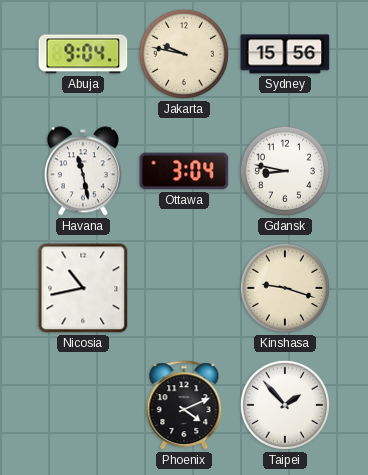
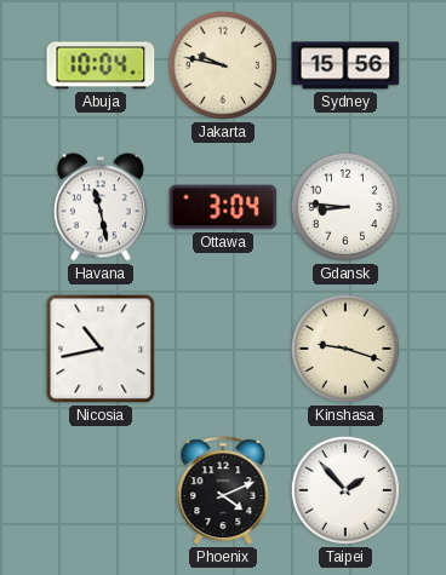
Abuja: 9:04 -> 10:04 (101, 65)
Gdansk: 8:47 -> 8:46 (345, 207)
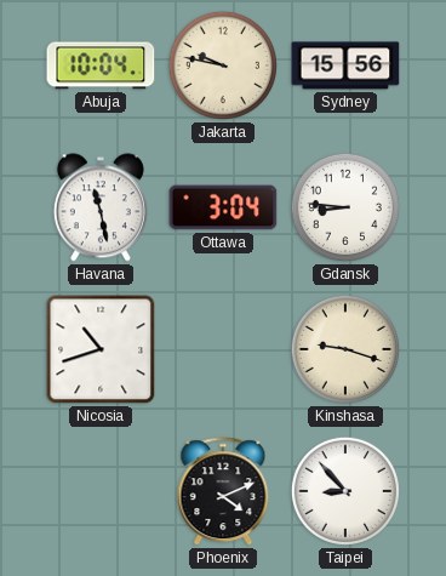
Nicosia: 10:43 -> 10:42 (101, 349)
Taipei: 1:53 -> 8:53 (345, 491)
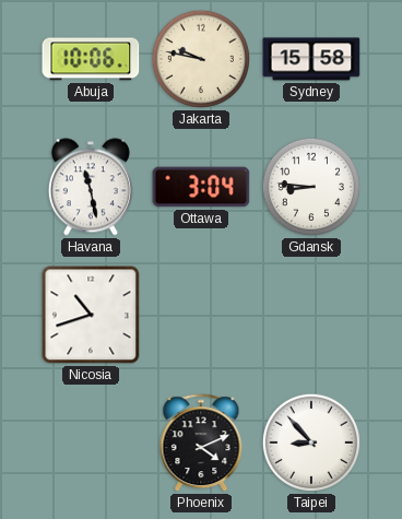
Abuja: 10:04 -> 10:06 (91, 59)
Sydney: 15:56 -> 15:58 (311, 59)
Kinshasa: 9:18 -> none (345, 349)
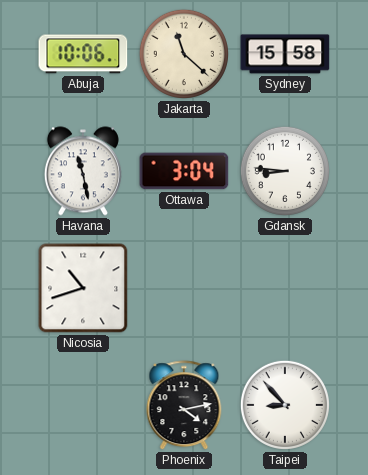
Jakarta: 9:47 -> 11:22 (184, 54)
Phoenix: 4:11 -> 4:13 (184, 406)
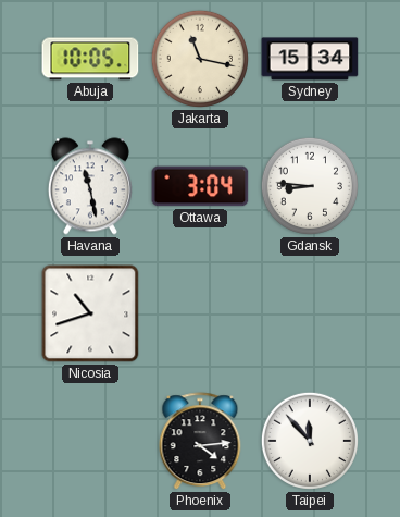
Abuja: 10:06 -> 10:05 (90, 59)
Jakarta: 11:22 -> 11:17 (200, 59)
Sydney: 15:58 -> 15:34 (310, 59)
Phoenix: 4:13 -> 4:14 (200, 442)
Taipei: 8:53 -> 11:53 (310, 441)
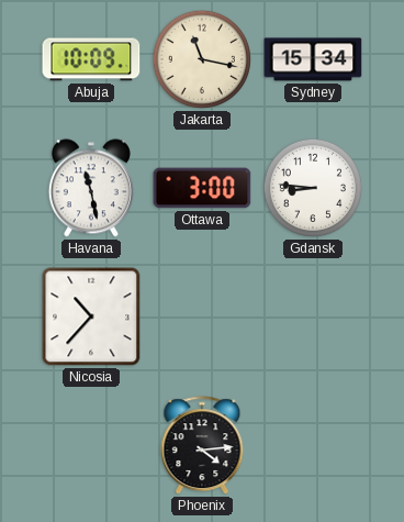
Abuja: 10:05 -> 10:09 (91, 59)
Ottawa: 3:04 -> 3:00 (202, 188)
Nicosia: 10:42 -> 10:37 (91, 316)
Taipei: 11:53 -> none (310, 441)
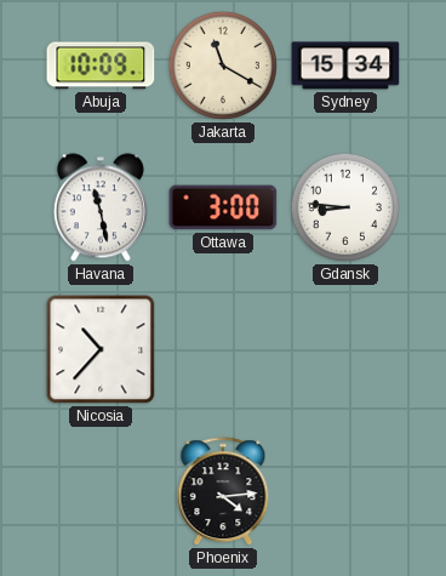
Jakarta: 11:17 -> 11:20 (223, 65)
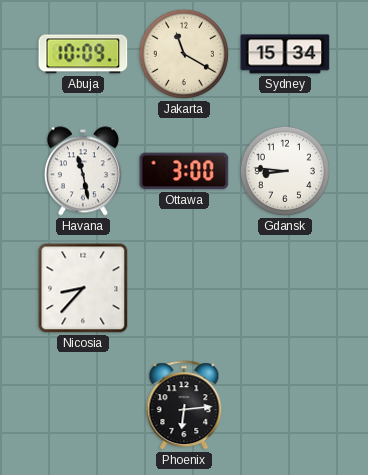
Nicosia: 10:37 -> 8:37 (83, 288)
Phoenix: 4:14 -> 6:14 (184, 406)
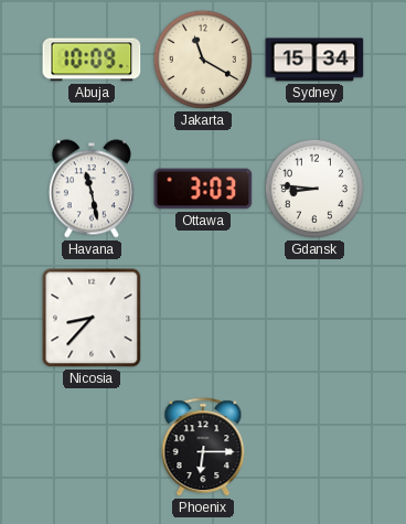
Ottawa: 3:00 -> 3:03 (203, 189)
Phoenix: 6:14 -> 6:15 (203, 448)
